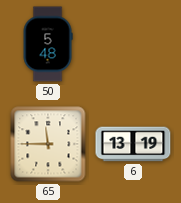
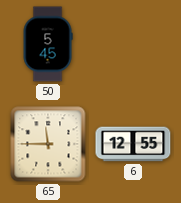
50: 5:48 -> 5:45 (48, 44)
6: 13:19 -> 12:55 (133, 144)
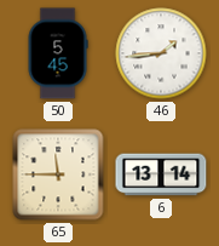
46: none -> 1:44 (161, 53)
6: 12:55 -> 13:14 (161, 175)
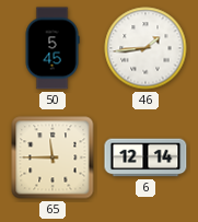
6: 13:14 -> 12:14 (145, 157)
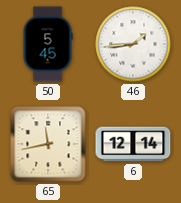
65: 11:45 -> 11:43 (48, 144)
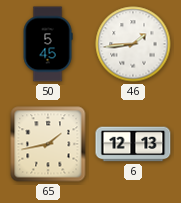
65: 11:43 -> 1:43 (48, 144)
6: 12:14 -> 12:13 (133, 144)
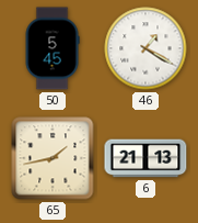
46: 1:44 -> 1:20 (145, 48)
6: 12:13 -> 21:13 (145, 158)
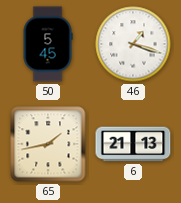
46: 1:20 -> 1:18 (133, 44)
